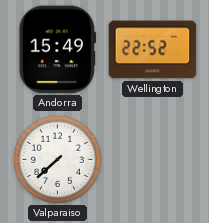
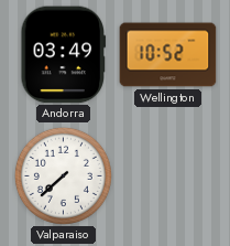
Andorra: 15:49 -> 03:49 (64, 55)
Wellington: 22:52 -> 10:52 (168, 55)
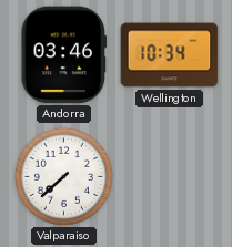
Andorra: 03:49 -> 03:46 (64, 55)
Wellington: 10:52 -> 10:34 (170, 55)
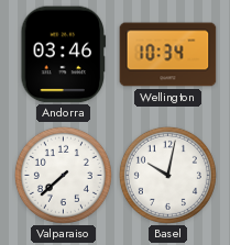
Basel: none -> 10:02 (167, 175)
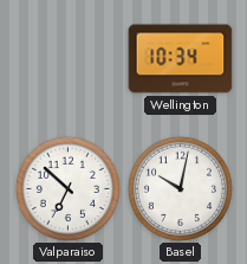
Andorra: 03:46 -> none (64, 55)
Valparaiso: 7:38 -> 6:52 (67, 188)
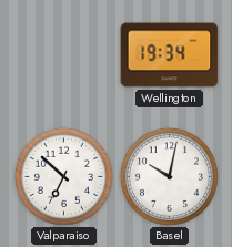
Wellington: 10:34 -> 19:34 (170, 55)
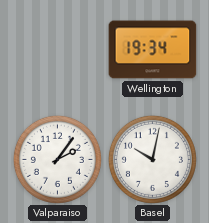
Valparaiso: 6:52 -> 2:06 (57, 159)
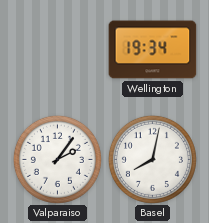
Basel: 10:02 -> 8:02 (152, 159)
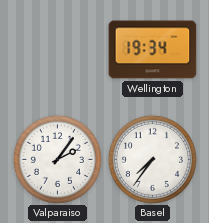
Basel: 8:02 -> 7:36 (152, 159)
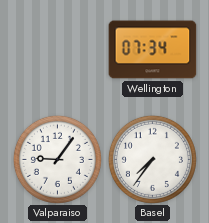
Wellington: 19:34 -> 07:34 (153, 50)
Valparaiso: 2:06 -> 9:06 (57, 159)
